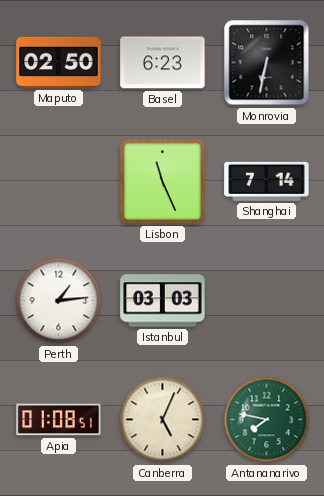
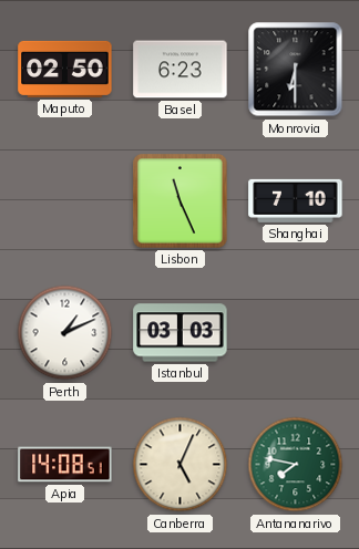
Monrovia: 6:32 -> 6:30 (296, 70)
Shanghai: 7:14 -> 7:10 (296, 200)
Perth: 1:14 -> 1:11 (65, 333)
Apia: 01:08 -> 14:08 (65, 465)
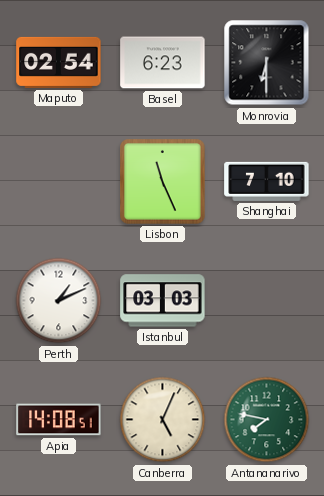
Maputo: 02:50 -> 02:54 (59, 62)
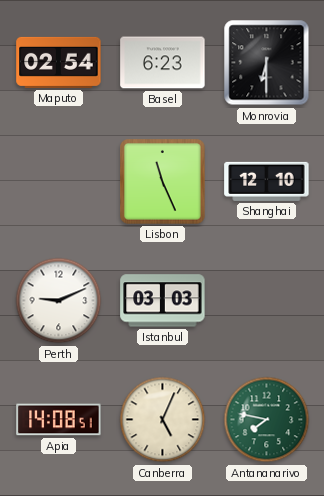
Shanghai: 7:10 -> 12:10 (267, 181)
Perth: 1:11 -> 9:11 (59, 301)
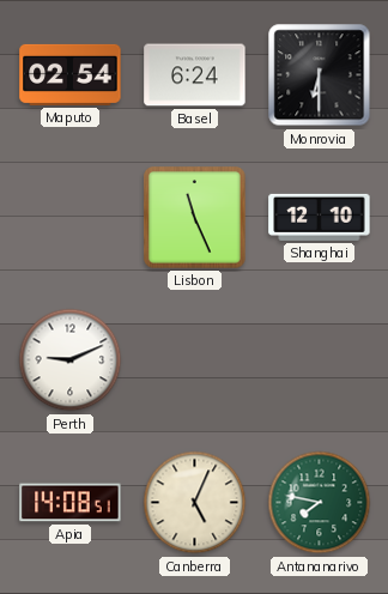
Basel: 6:23 -> 6:24 (195, 75)
Istanbul: 03:03 -> none (163, 301)
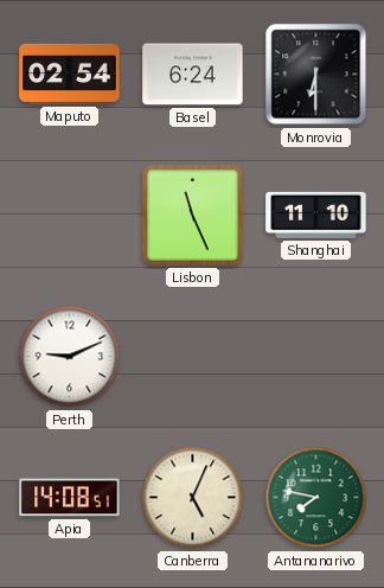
Shanghai: 12:10 -> 11:10 (316, 215)
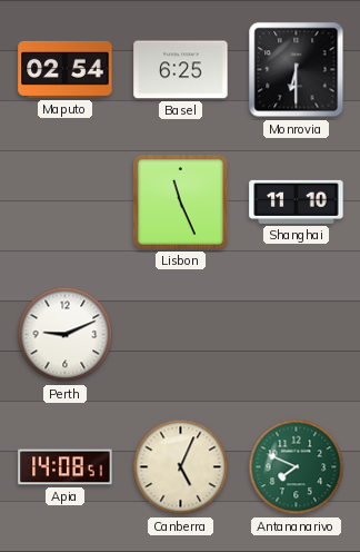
Basel: 6:24 -> 6:25 (181, 70)
Antananarivo: 7:47 -> 7:49 (297, 467)
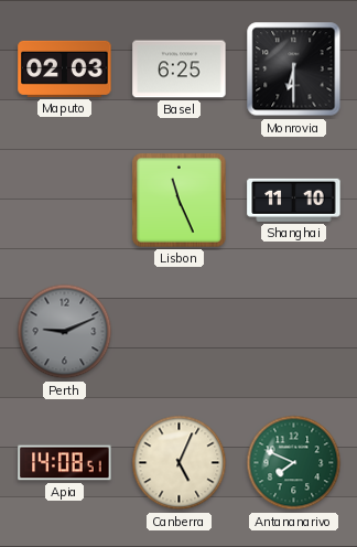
Maputo: 02:54 -> 02:03 (65, 68)
Perth dial: white -> grey (65, 332)
